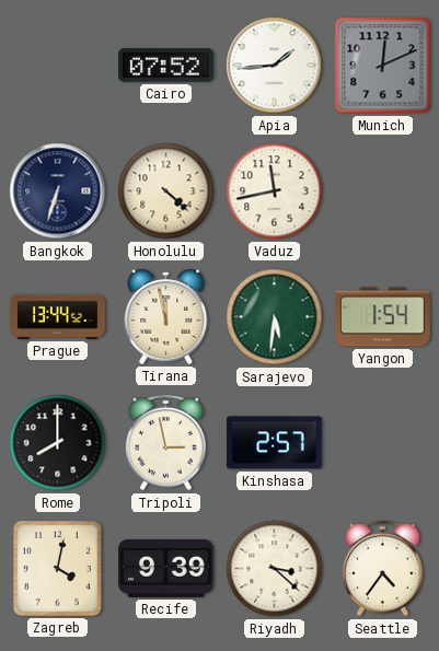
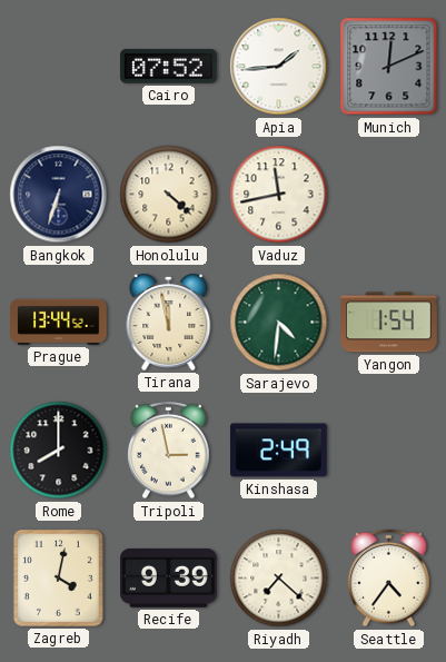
Sarajevo: 5:31 -> 4:31 (279, 323)
Kinshasa: 2:57 -> 2:49 (278, 451)
Riyadh: 3:22 -> 7:22 (279, 579)
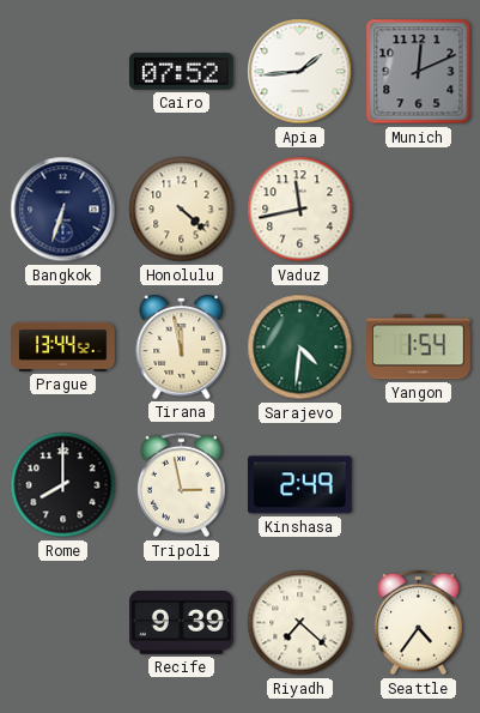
Zagreb: 4:02 -> none (58, 577)
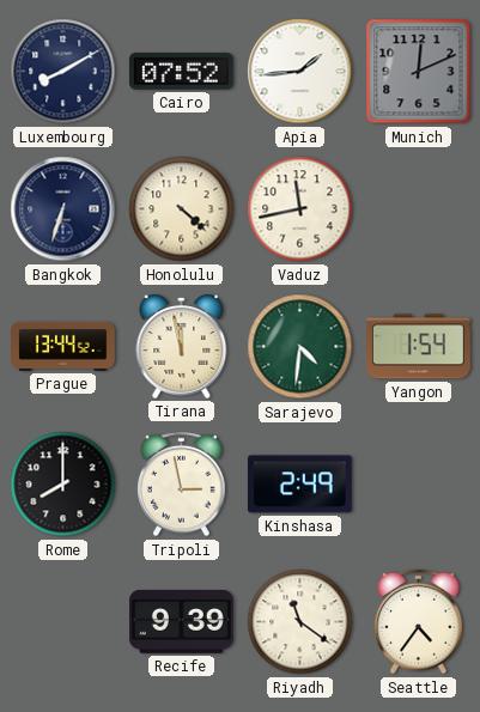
Luxembourg: none -> 8:10 (63, 72)
Riyadh: 7:22 -> 11:21 (300, 622)
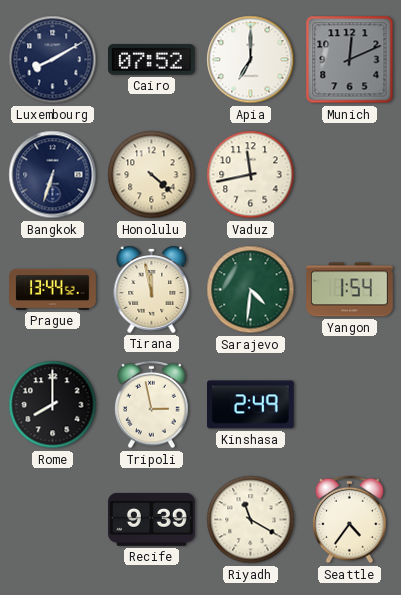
Apia: 1:44 -> 7:00 (251, 60)
Riyadh: 11:21 -> 11:20 (251, 520)
